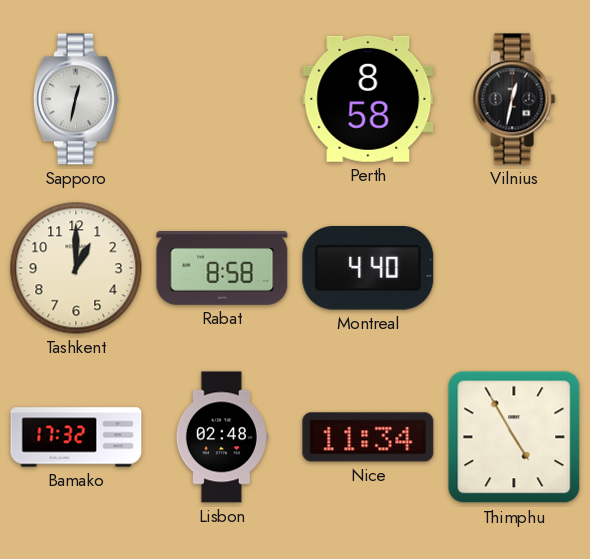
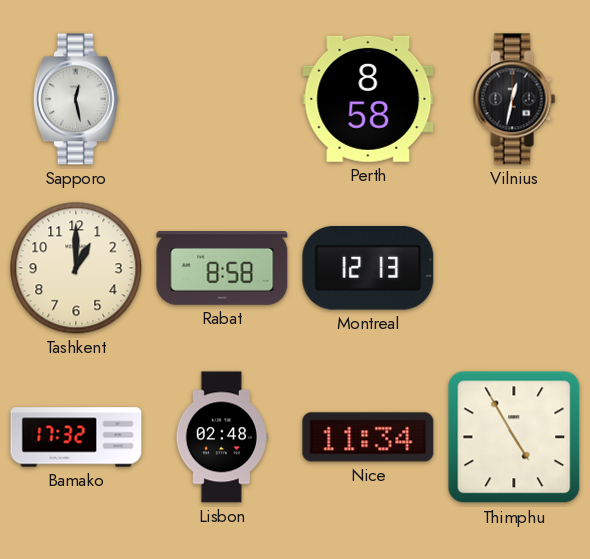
Sapporo: 12:32 -> 12:28 (76, 99)
Montreal: 4:40 -> 12:13 (368, 269)
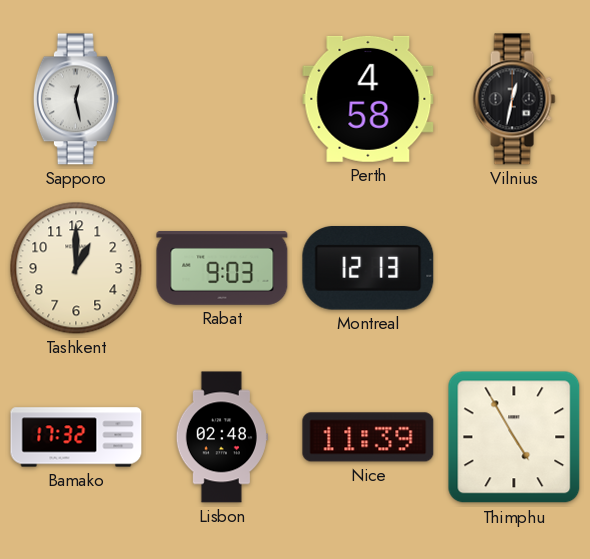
Perth: 8:58 -> 4:58 (368, 99)
Rabat: 8:58 -> 9:03 (222, 269)
Nice: 11:34 -> 11:39 (368, 437)
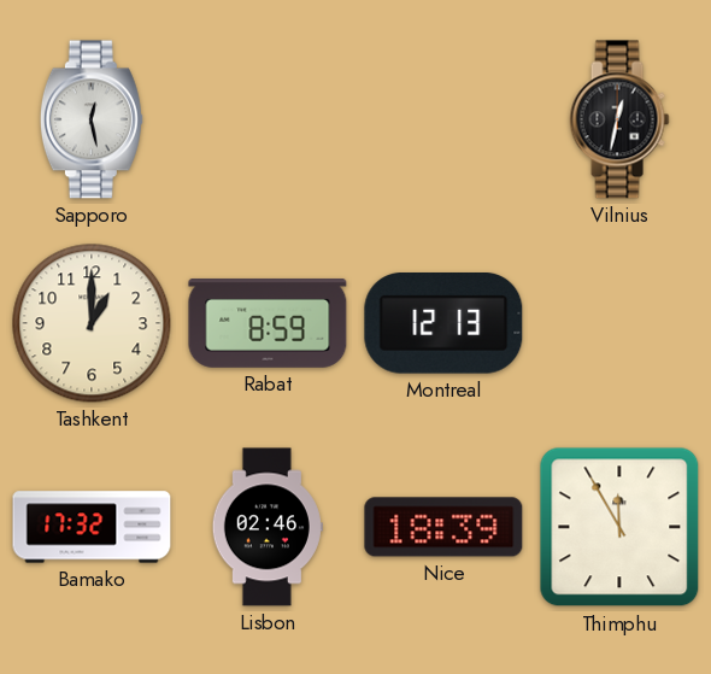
Perth: 4:58 -> none (368, 99)
Rabat: 9:03 -> 8:59 (268, 324)
Lisbon: 02:48 -> 02:46 (268, 527)
Nice: 11:39 -> 18:39 (443, 527)
Thimphu: 4:55 -> 11:55 (619, 527)
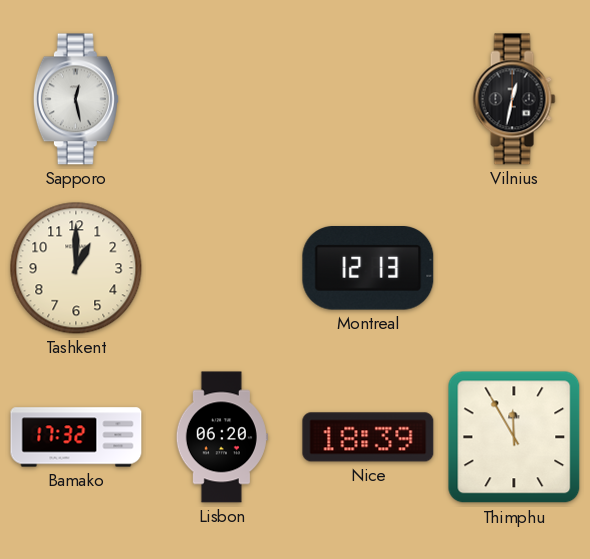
Rabat: 8:59 -> none (268, 324)
Lisbon: 02:46 -> 06:20 (222, 437)
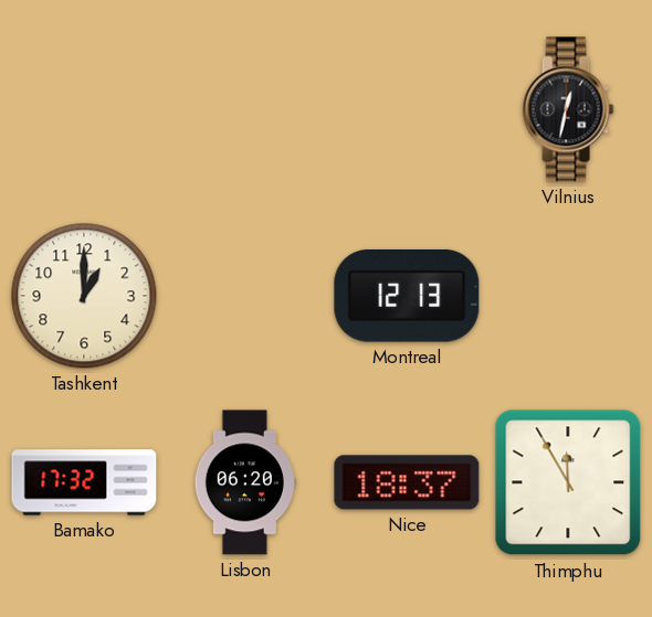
Sapporo: 12:28 -> none (76, 99)
Nice: 18:39 -> 18:37 (407, 482)
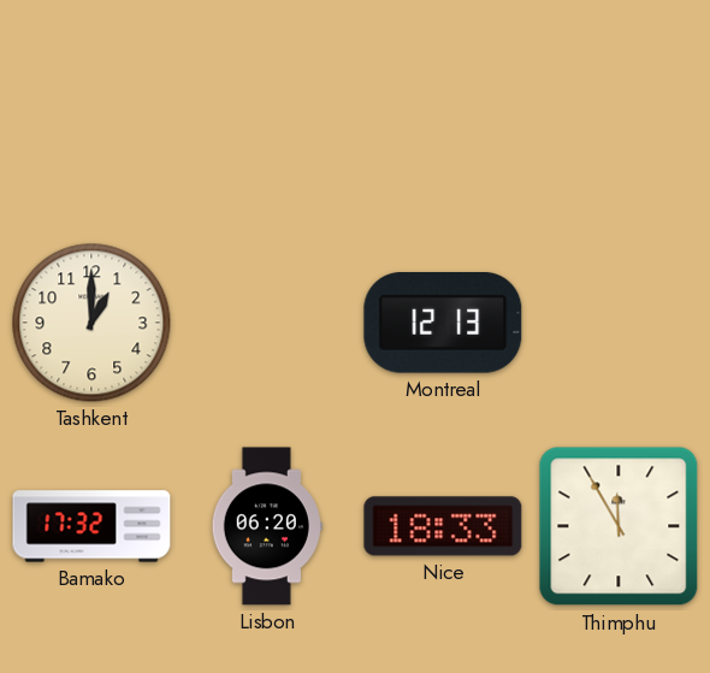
Vilnius: 12:32 -> none (568, 109)
Nice: 18:37 -> 18:33 (443, 526)
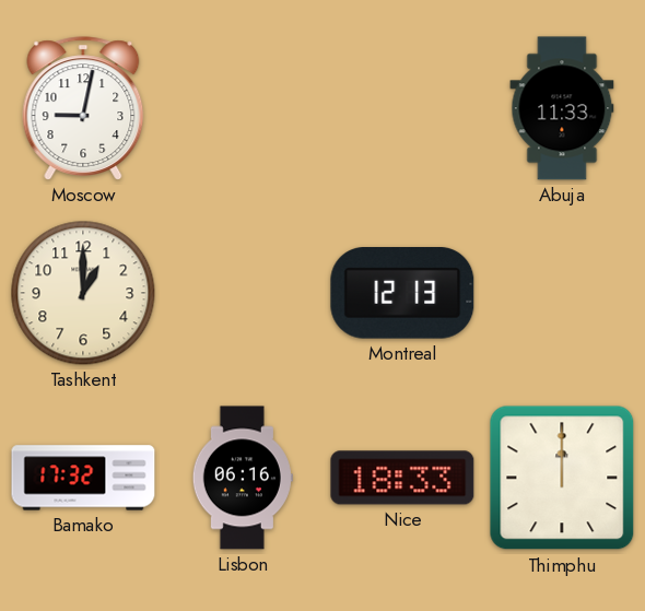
Moscow: none -> 9:02 (83, 108)
Abuja: none -> 11:33 (562, 108)
Lisbon: 06:20 -> 06:16 (243, 478)
Thimphu: 11:55 -> 12:00 (562, 478)
